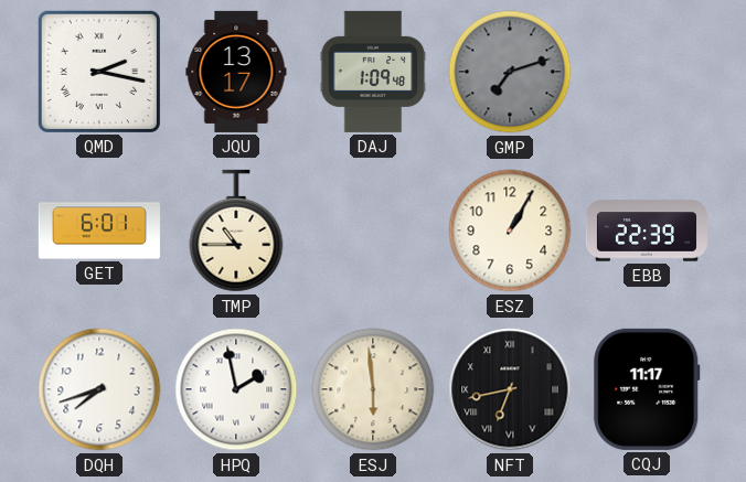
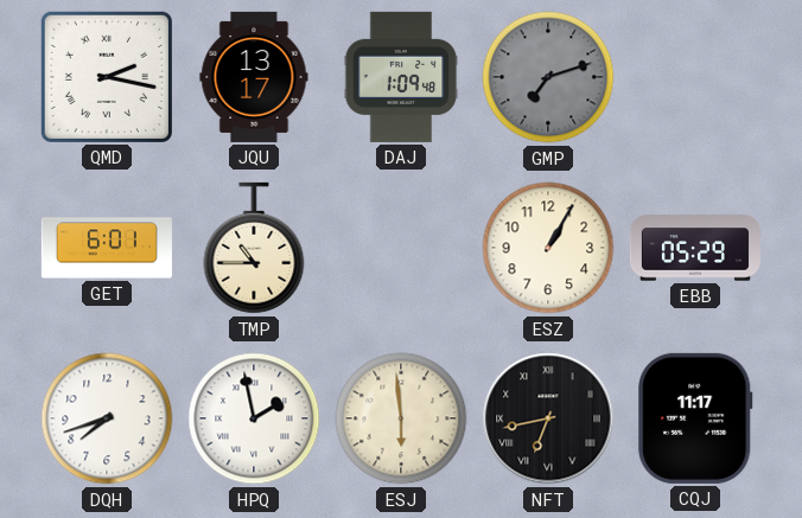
EBB: 22:39 -> 05:29 (695, 248)
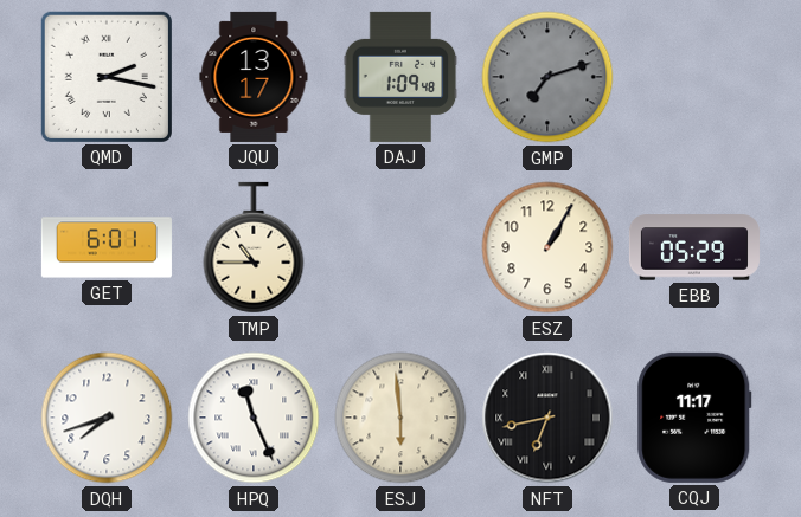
HPQ: 1:58 -> 11:26 (254, 418)
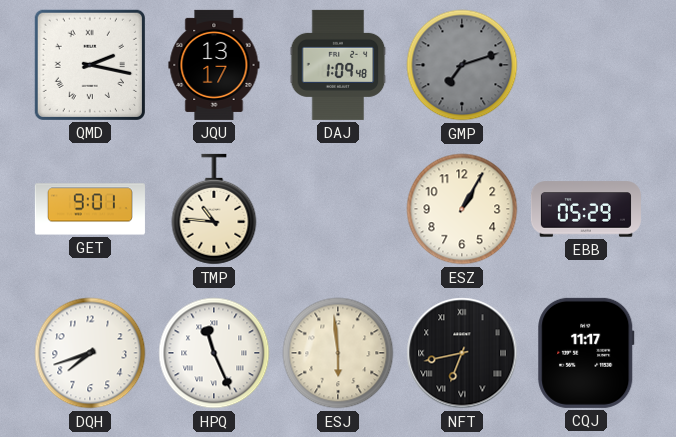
GET: 6:01 -> 9:01 (90, 209)
TMP: 10:45 -> 10:46 (214, 209)
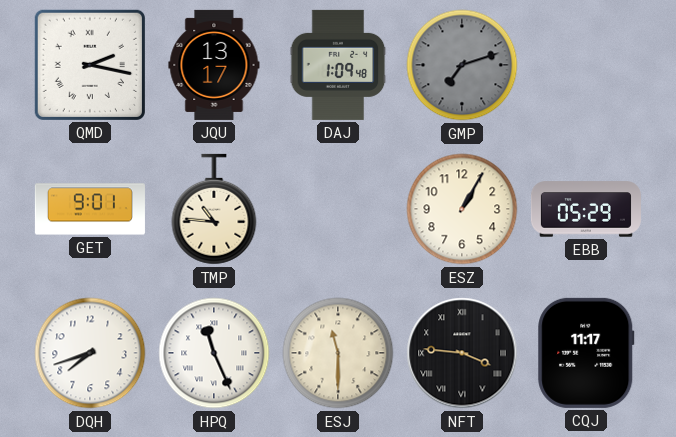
ESJ: 5:59 -> 11:30 (338, 353)
NFT: 6:43 -> 3:46 (462, 353)
